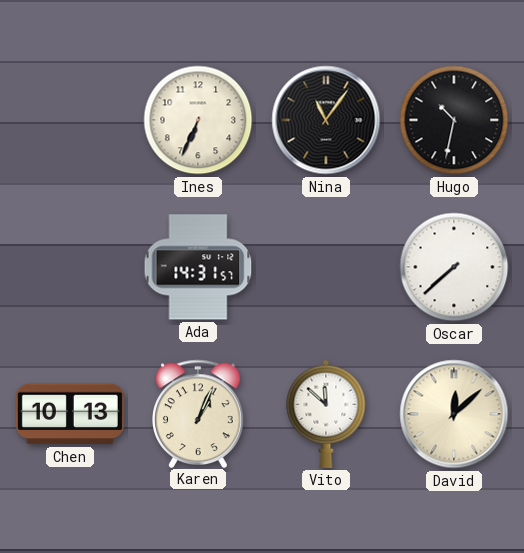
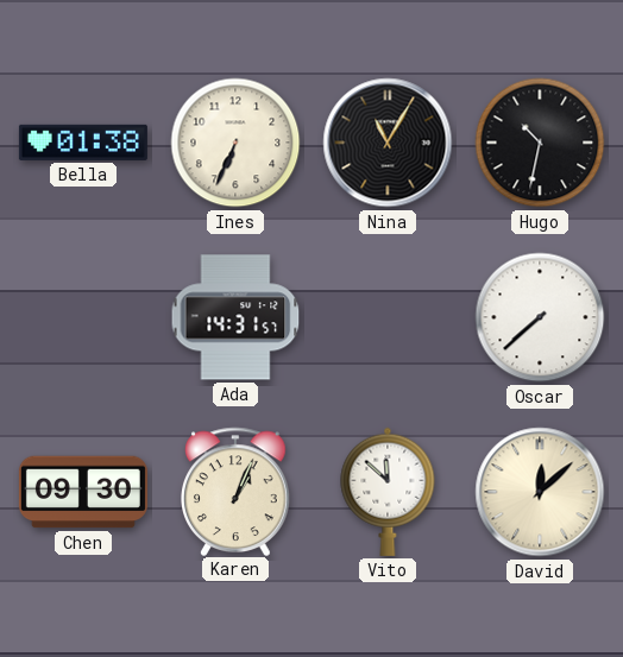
Bella: none -> 01:38 (83, 143)
Nina: 11:06 -> 11:05 (388, 143)
Chen: 10:13 -> 09:30 (83, 492)
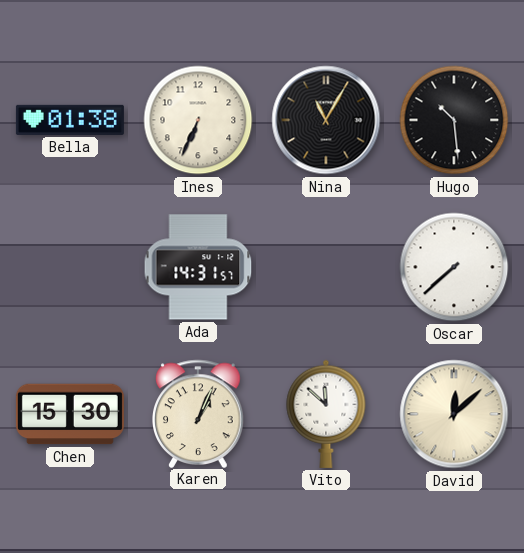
Hugo: 10:32 -> 10:29 (454, 120)
Chen: 09:30 -> 15:30 (70, 414)
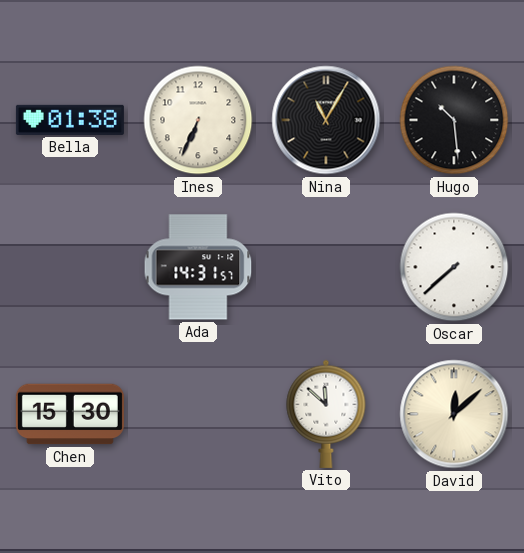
Karen: 1:04 -> none (198, 413)
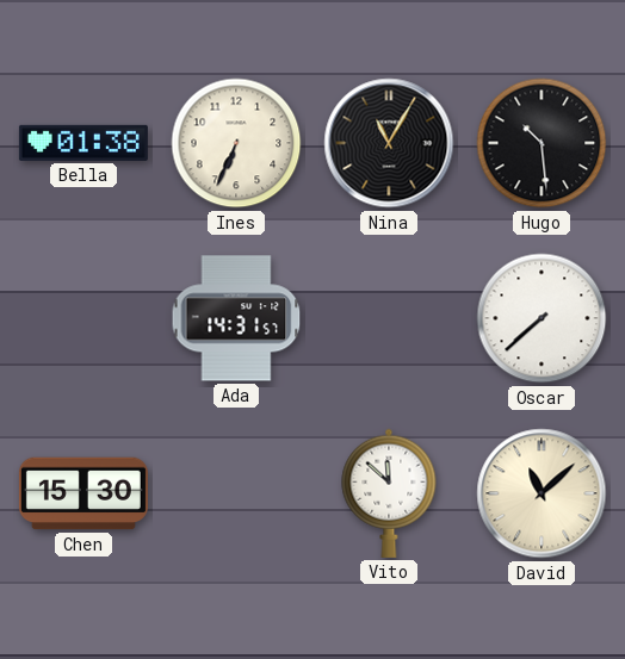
David: 12:08 -> 11:08 (542, 493)
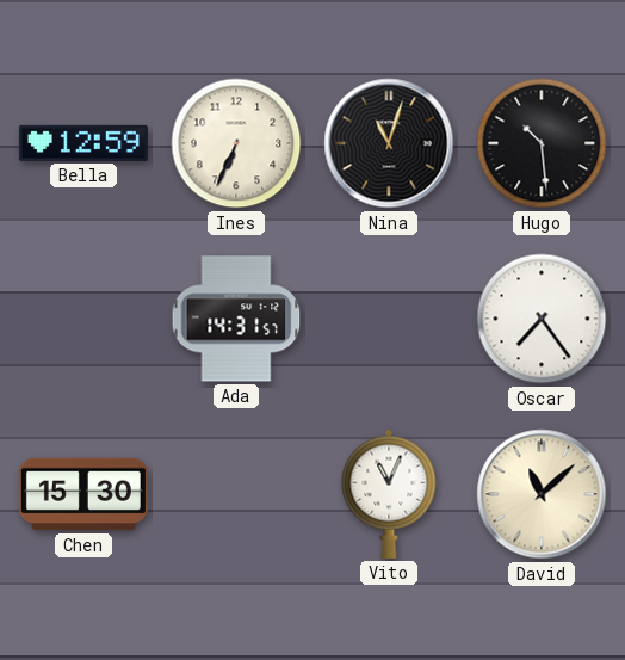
Bella: 01:38 -> 12:59 (83, 143)
Nina: 11:05 -> 11:03 (389, 143)
Oscar: 7:38 -> 7:24 (542, 319)
Vito: 11:52 -> 11:04 (389, 494)
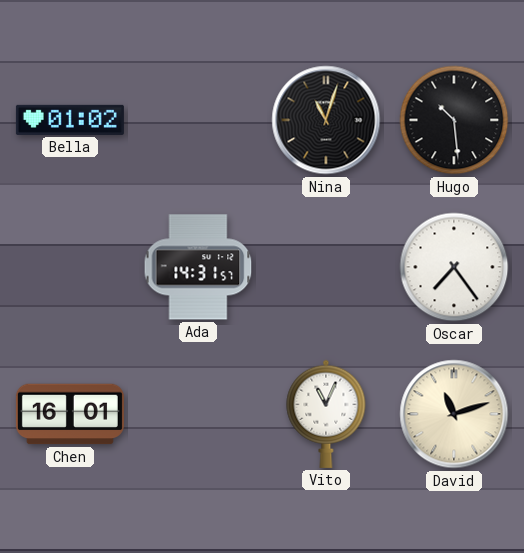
Bella: 12:59 -> 01:02 (70, 120)
Ines: 6:34 -> none (236, 143)
Chen: 15:30 -> 16:01 (70, 414)
David: 11:08 -> 11:12 (454, 414)
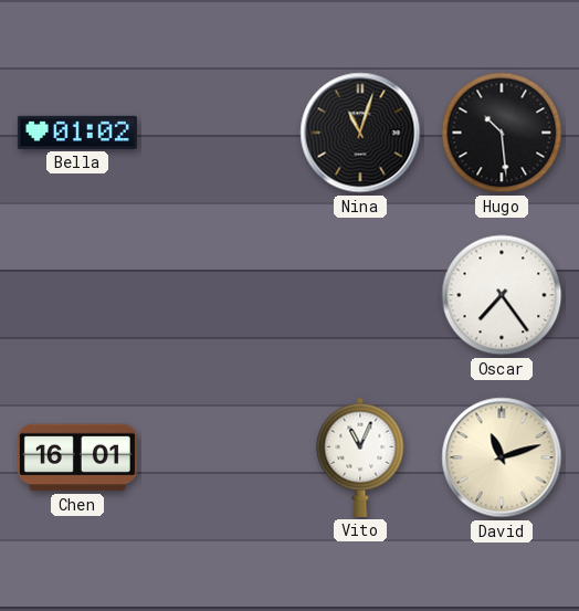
Ada: 14:31 -> none (198, 267)
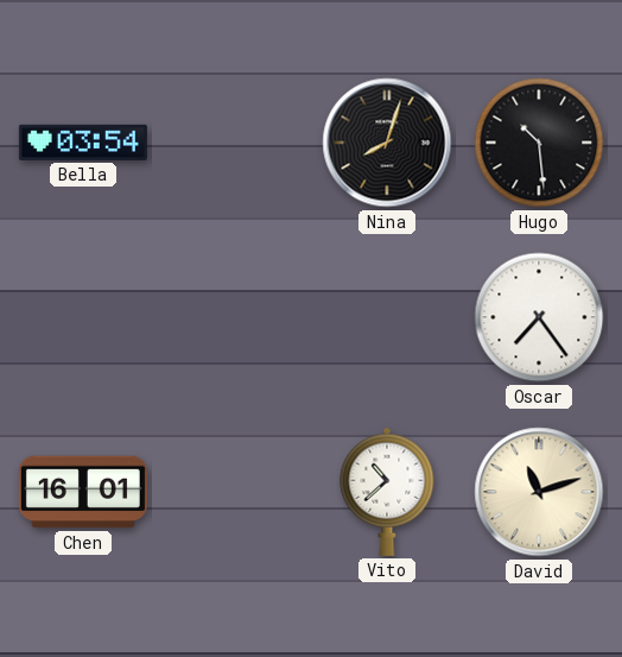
Bella: 01:02 -> 03:54 (83, 143)
Nina: 11:03 -> 8:03 (387, 143)
Vito: 11:04 -> 10:38 (387, 492)
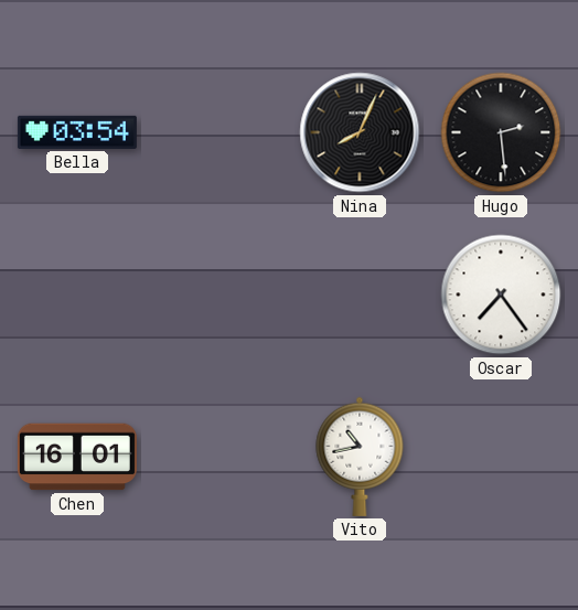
Nina: 8:03 -> 8:04 (360, 132)
Hugo: 10:29 -> 2:29 (501, 132)
Vito: 10:38 -> 10:43 (360, 457)
David: 11:12 -> none (539, 492)
